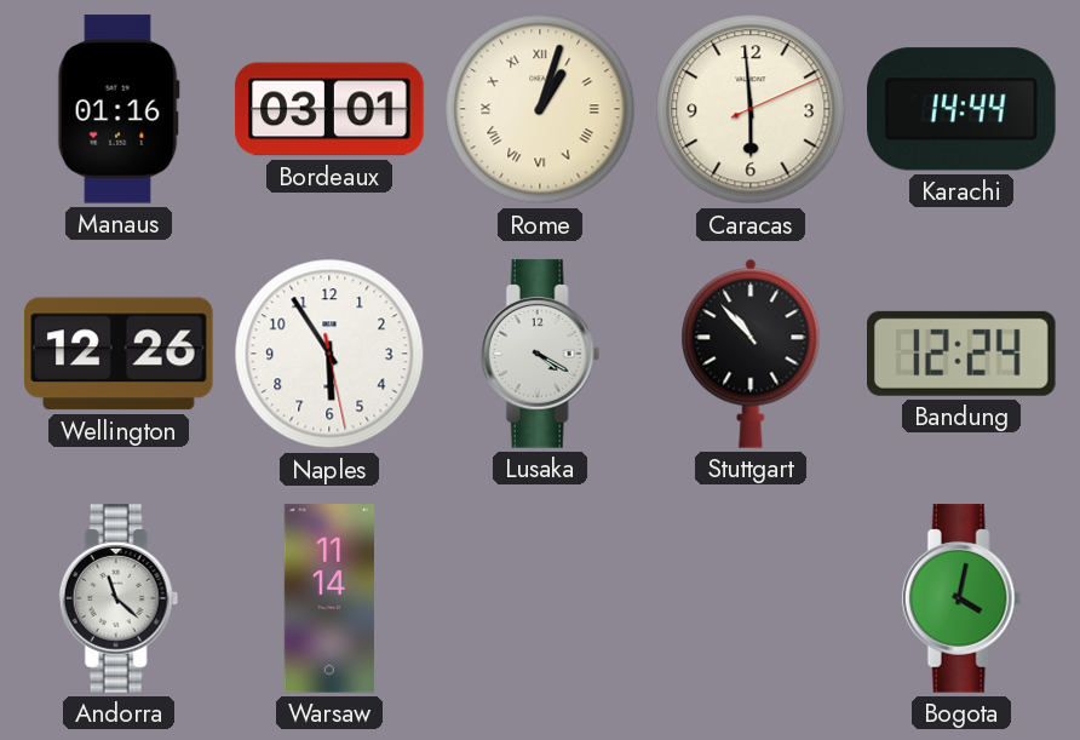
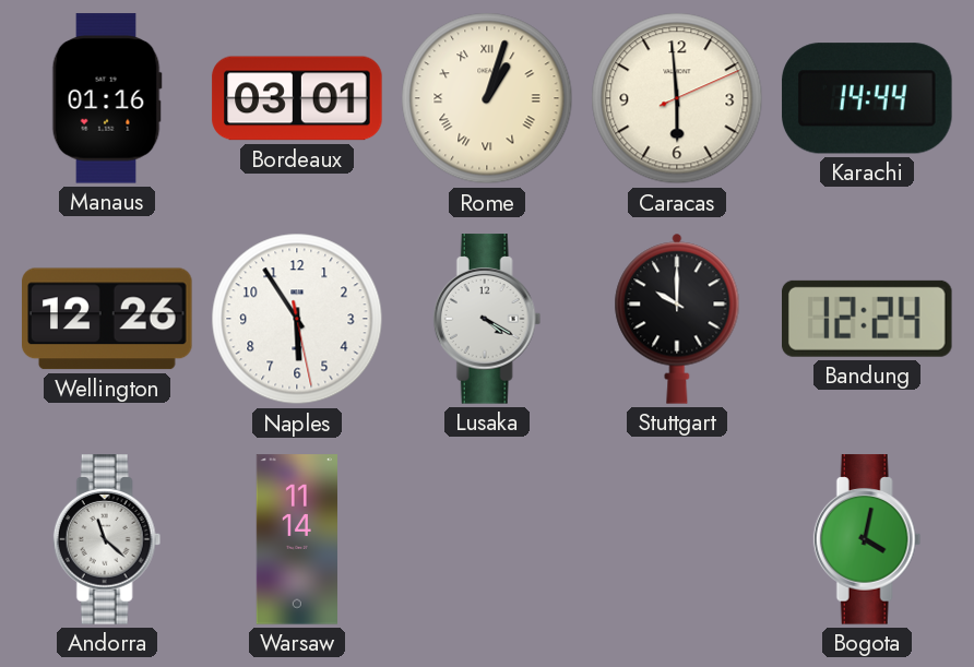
Stuttgart: 10:53 -> 10:00 (677, 319)
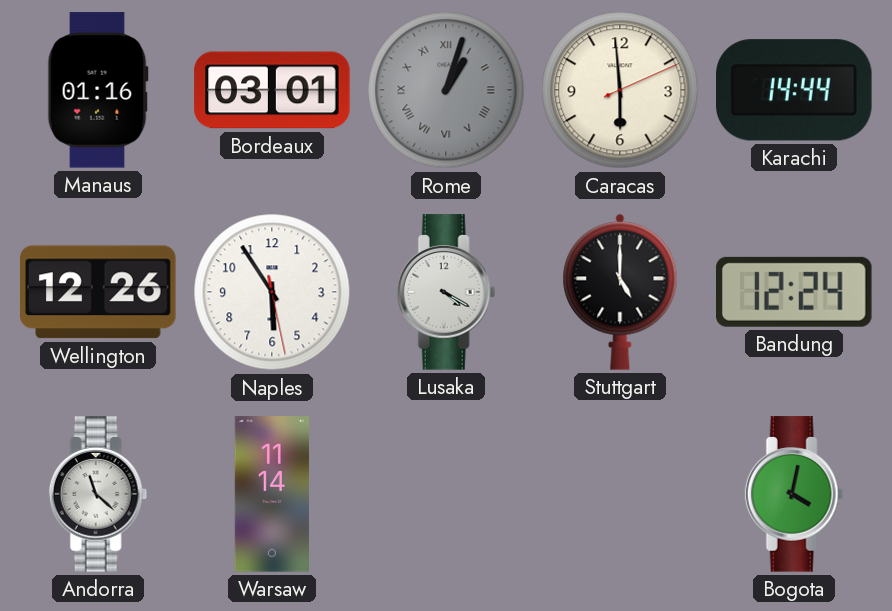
Rome dial: cream -> grey (446, 90)
Stuttgart: 10:00 -> 5:00 (620, 292)
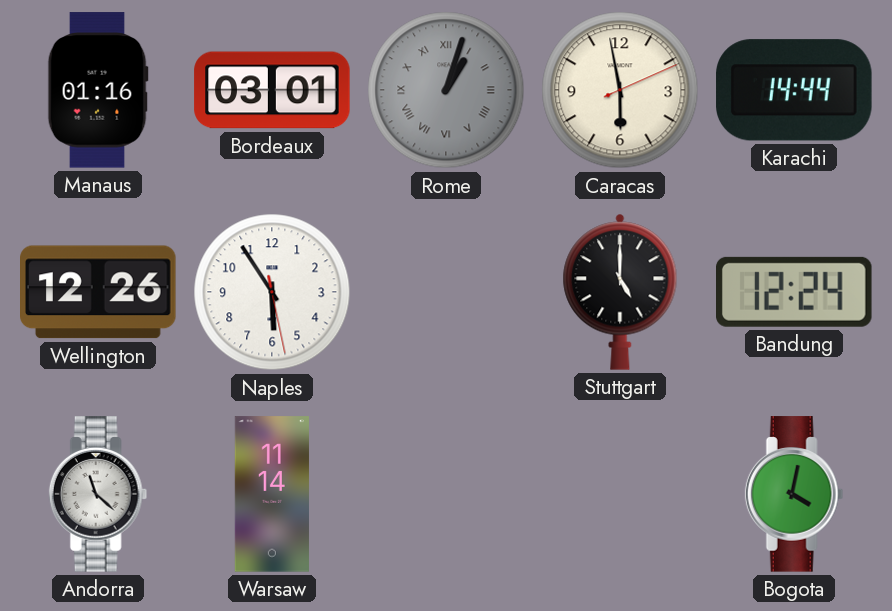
Caracas: 5:59 -> 5:58 (620, 90)
Lusaka: 4:20 -> none (446, 292)
